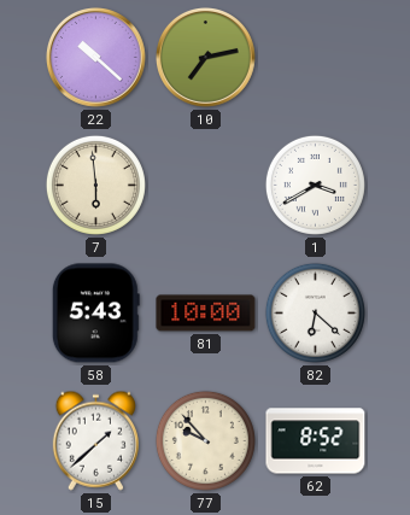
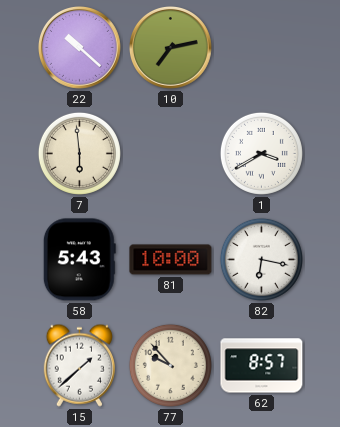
82: 6:22 -> 6:17 (261, 259)
62: 8:52 -> 8:57 (262, 366)
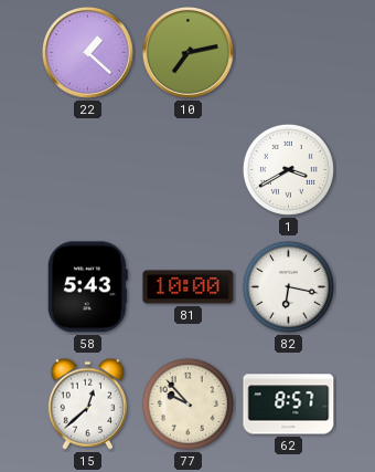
22: 10:22 -> 1:22 (87, 52)
7: 5:59 -> none (79, 153)
15: 1:38 -> 12:38 (87, 403)
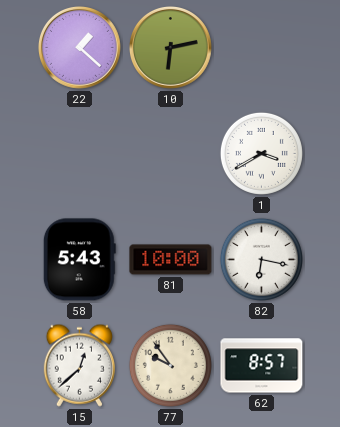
10: 7:13 -> 6:13 (170, 47)
77: 9:53 -> 9:54 (170, 365)
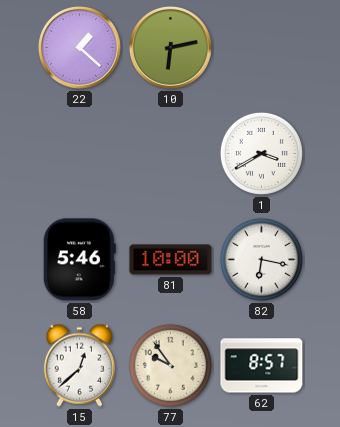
58: 5:43 -> 5:46 (79, 260)
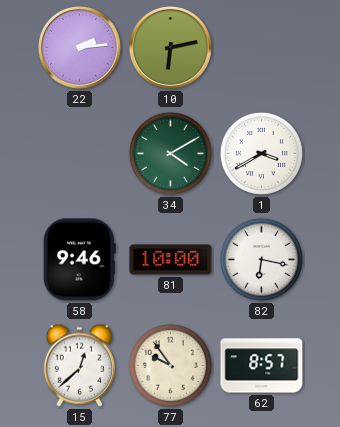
22: 1:22 -> 2:14 (79, 47)
34: none -> 4:10 (170, 153)
58: 5:46 -> 9:46 (79, 260)
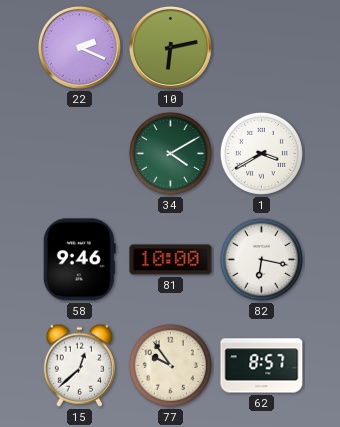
22: 2:14 -> 2:19 (79, 47)
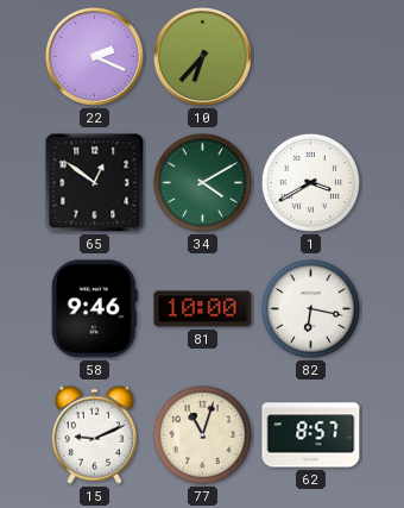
10: 6:13 -> 6:37 (202, 56)
65: none -> 12:51 (95, 183)
15: 12:38 -> 9:11 (94, 434)
77: 9:54 -> 11:03 (202, 434)
